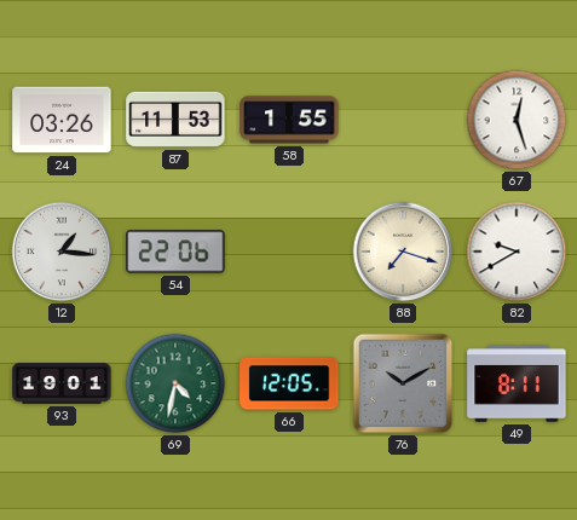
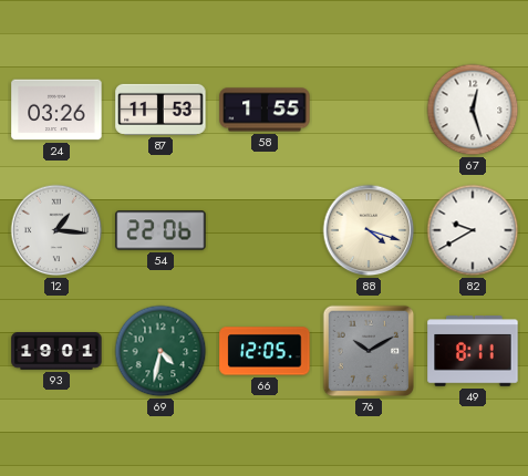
88: 7:18 -> 4:18 (369, 230)
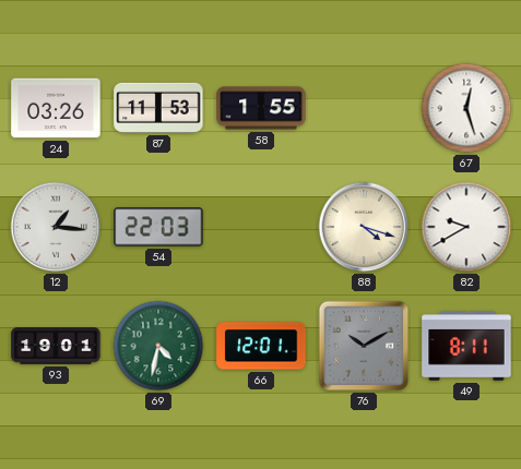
54: 22:06 -> 22:03 (158, 227)
66: 12:05 -> 12:01 (261, 346)
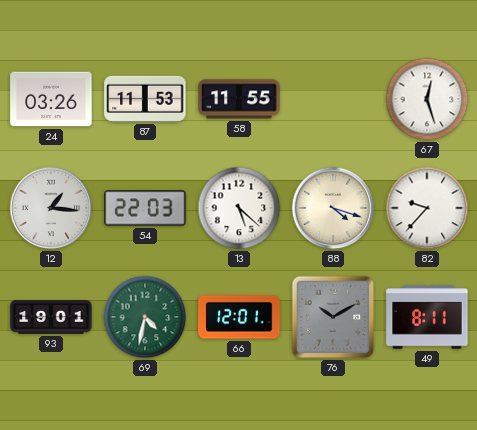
58: 1:55 -> 11:55 (239, 99)
13: none -> 5:22 (239, 208)
82: 9:40 -> 9:37 (427, 208)
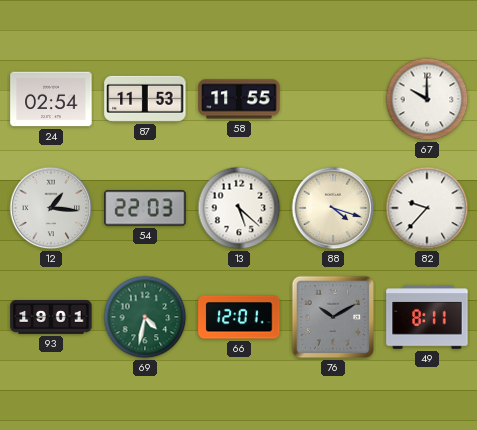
24: 03:26 -> 02:54 (51, 99)
67: 12:27 -> 10:00 (427, 99)
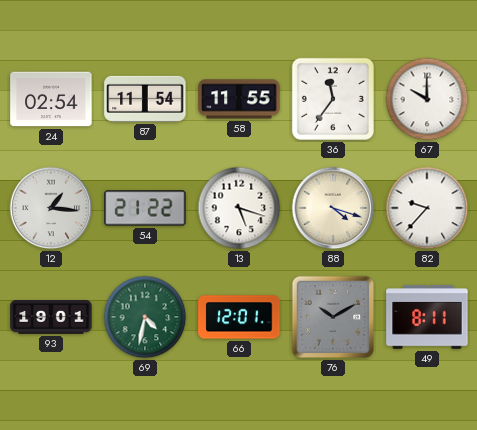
87: 11:53 -> 11:54 (145, 99)
36: none -> 11:36 (333, 99)
54: 22:03 -> 21:22 (145, 208)
13: 5:22 -> 5:18 (239, 208)
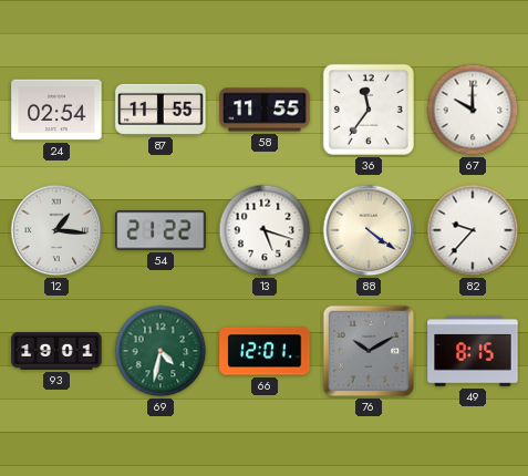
87: 11:54 -> 11:55 (161, 110)
88: 4:18 -> 4:21 (369, 230)
49: 8:11 -> 8:15 (473, 351)
